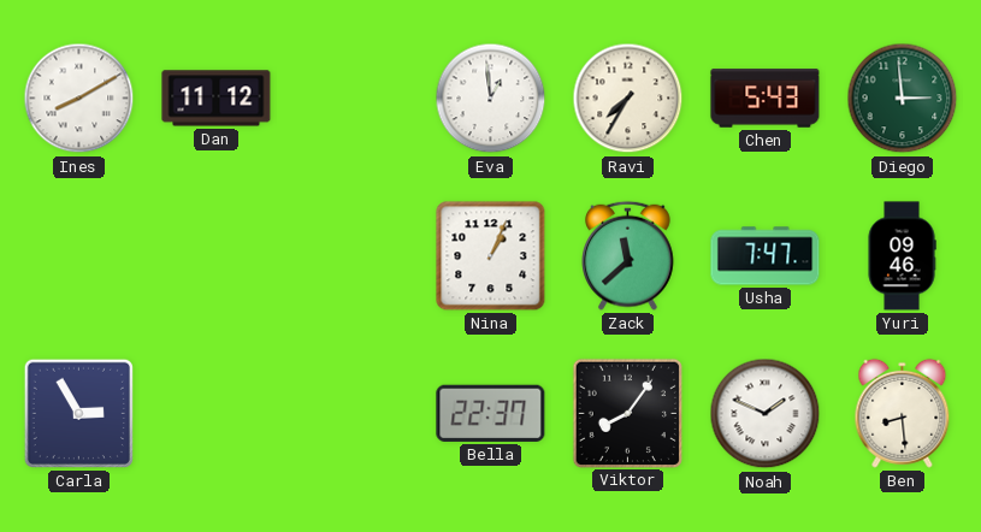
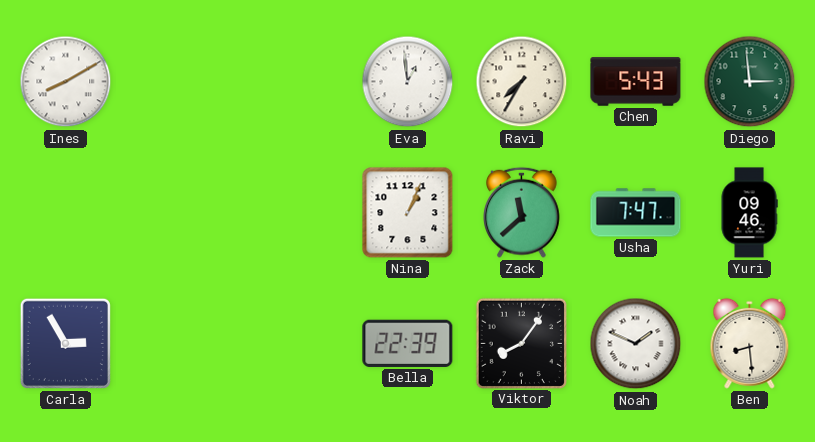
Dan: 11:12 -> none (217, 99)
Bella: 22:37 -> 22:39 (408, 343)
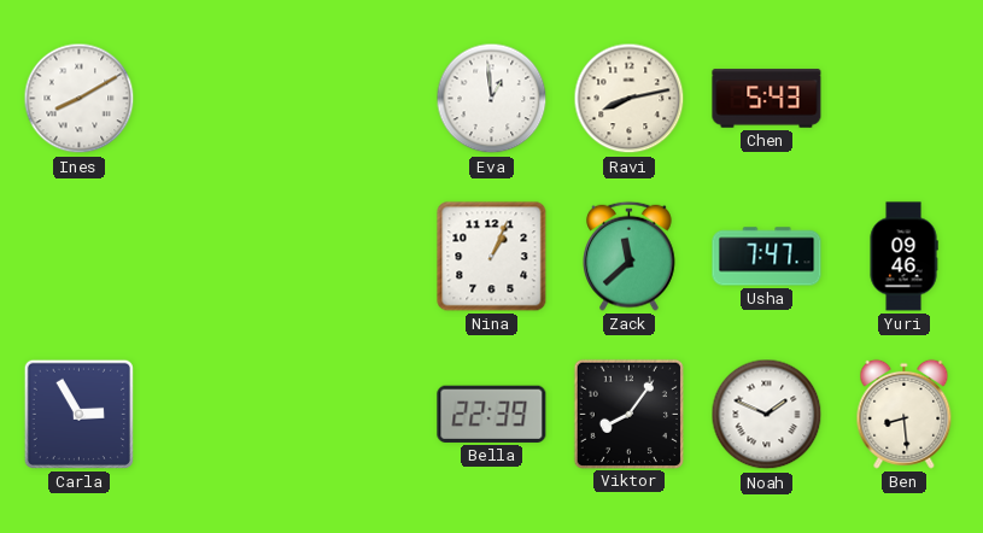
Ravi: 7:35 -> 8:13 (630, 99)
Diego: 2:59 -> none (750, 82)
